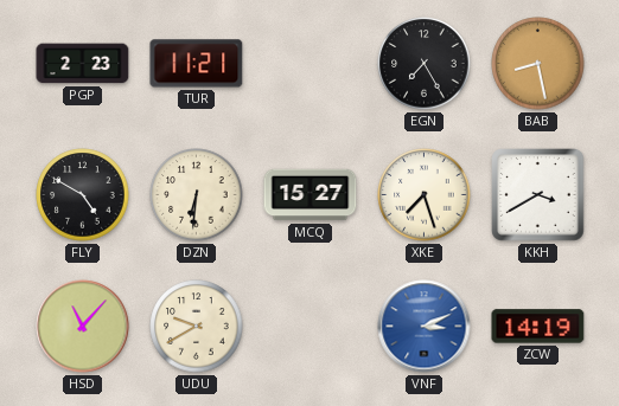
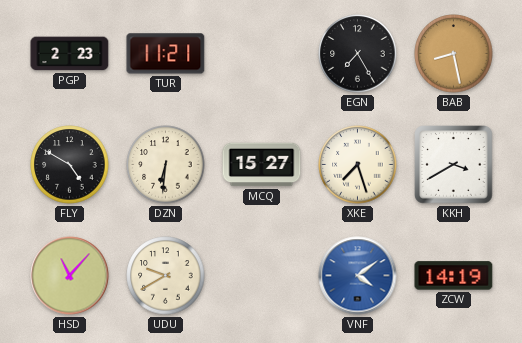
VNF: 3:11 -> 4:09 (358, 276)
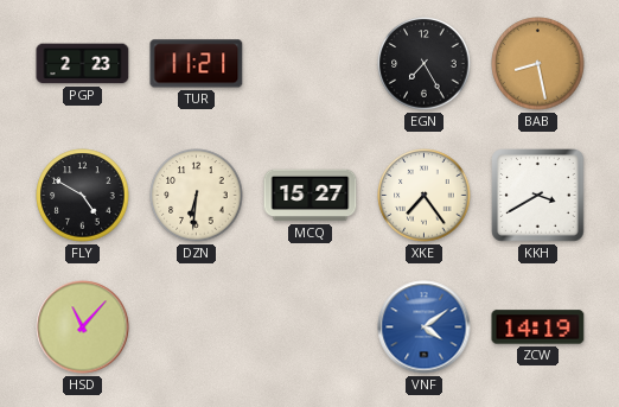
XKE: 7:27 -> 7:24 (425, 196)
UDU: 9:40 -> none (166, 276)
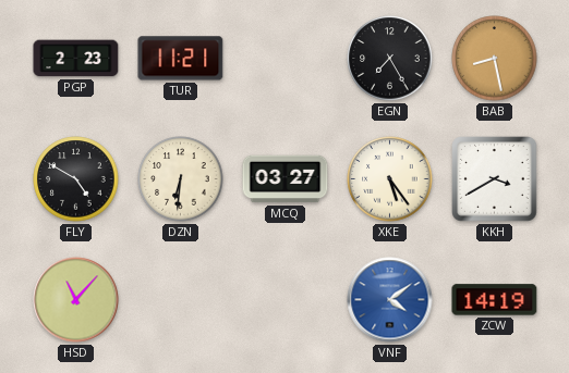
MCQ: 15:27 -> 03:27 (286, 179)
XKE: 7:24 -> 5:24 (390, 179)
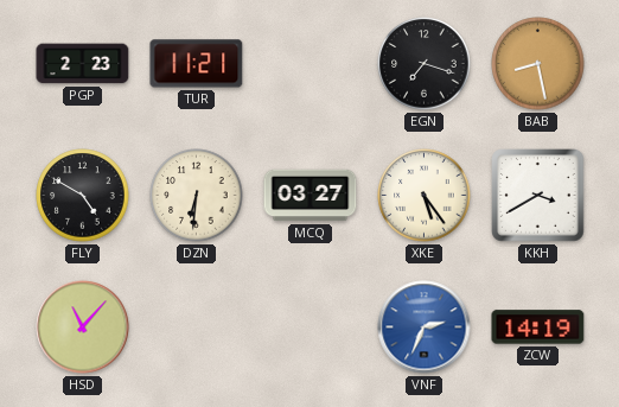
EGN: 7:25 -> 7:18 (425, 64)
VNF: 4:09 -> 2:34 (425, 327)
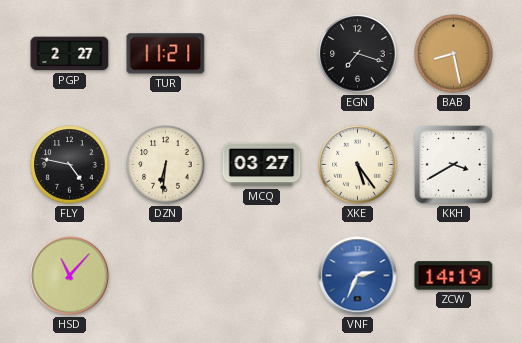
PGP: 2:23 -> 2:27 (70, 54)
FLY: 4:50 -> 4:47 (70, 165)
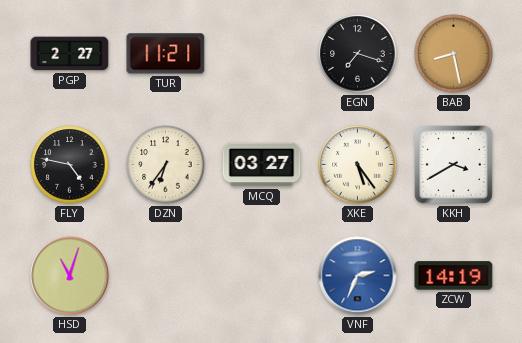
DZN: 6:31 -> 6:36 (166, 165)
HSD: 11:07 -> 11:03 (70, 276)
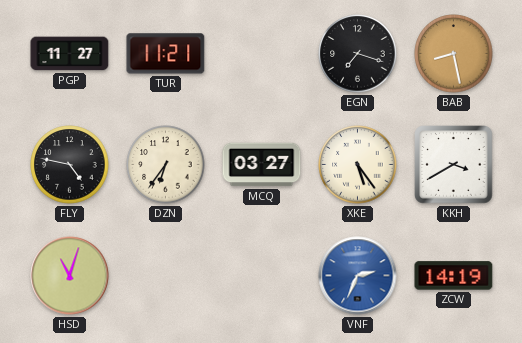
PGP: 2:27 -> 11:27 (70, 54)
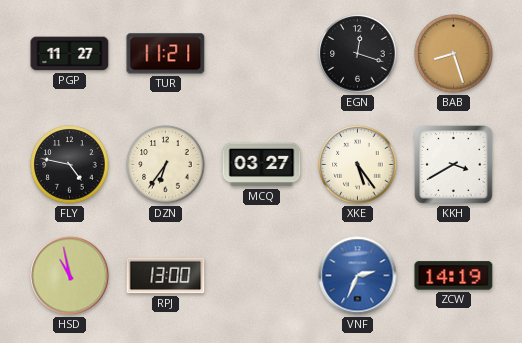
EGN: 7:18 -> 12:18 (358, 54)
BAB: 8:28 -> 8:27 (454, 54)
HSD: 11:03 -> 10:58 (70, 276)
RPJ: none -> 13:00 (166, 276)
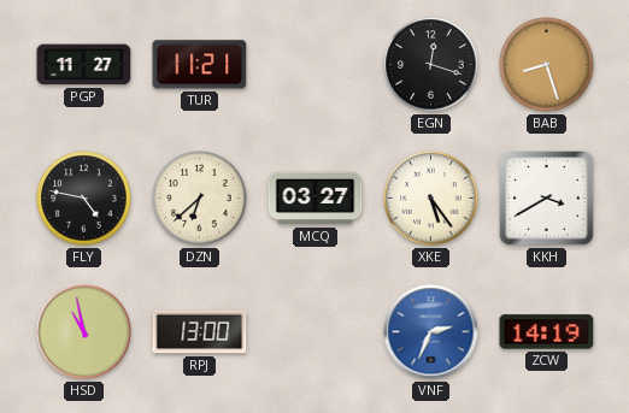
DZN: 6:36 -> 6:38 (200, 199)
